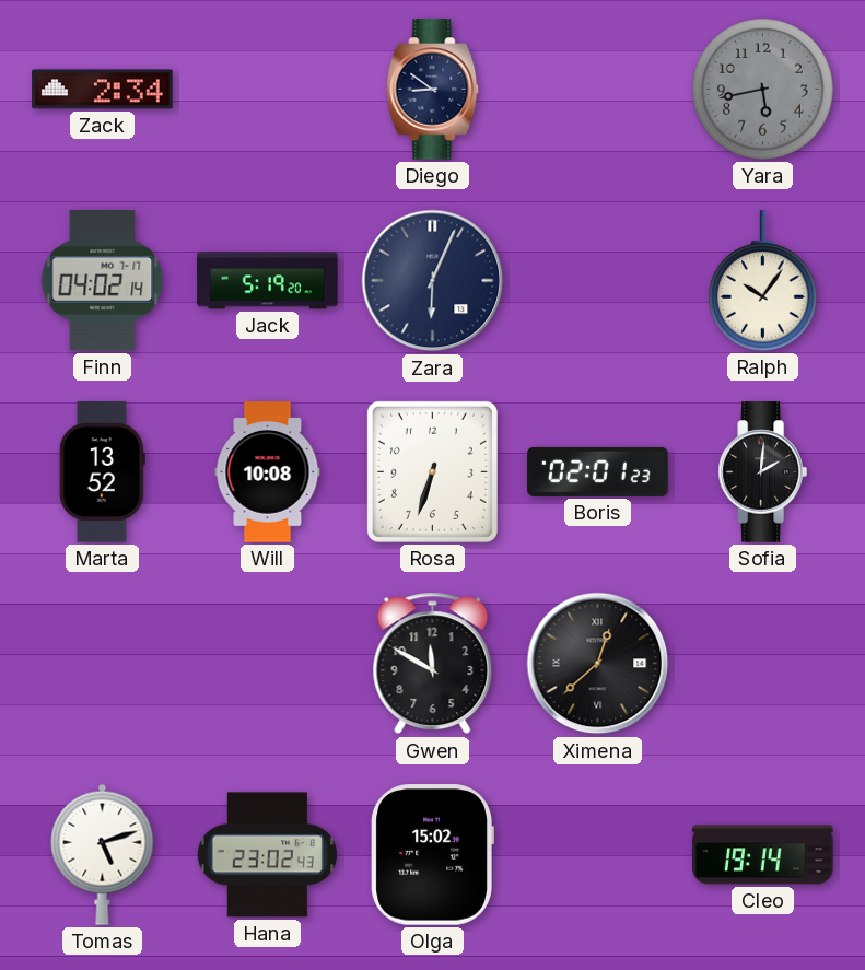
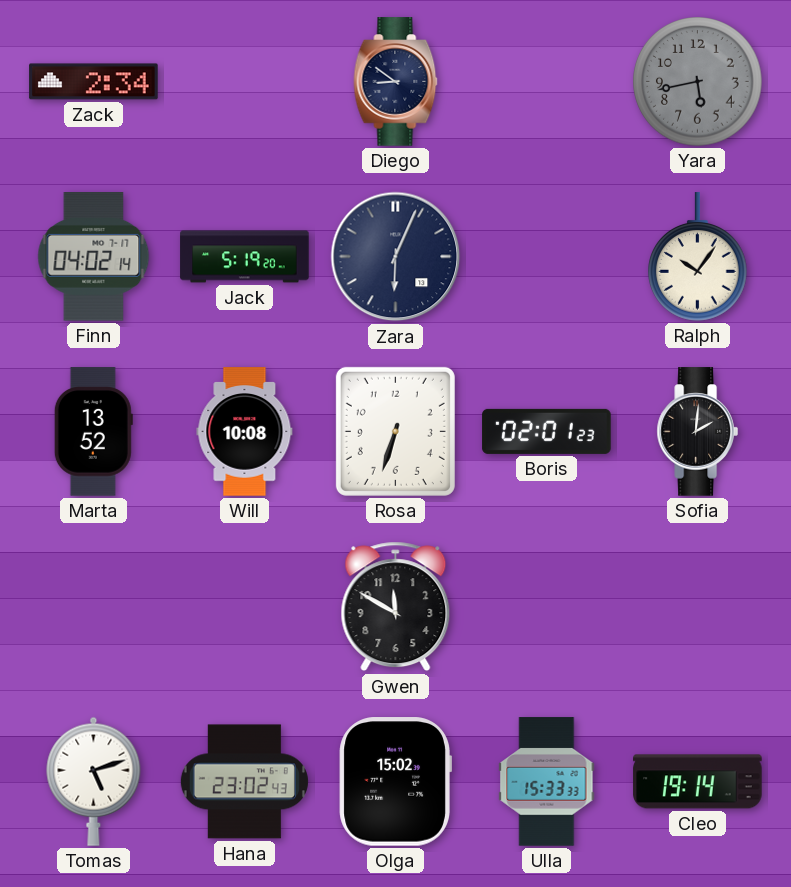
Ximena: 12:38 -> none (598, 664)
Ulla: none -> 15:33 (547, 782)
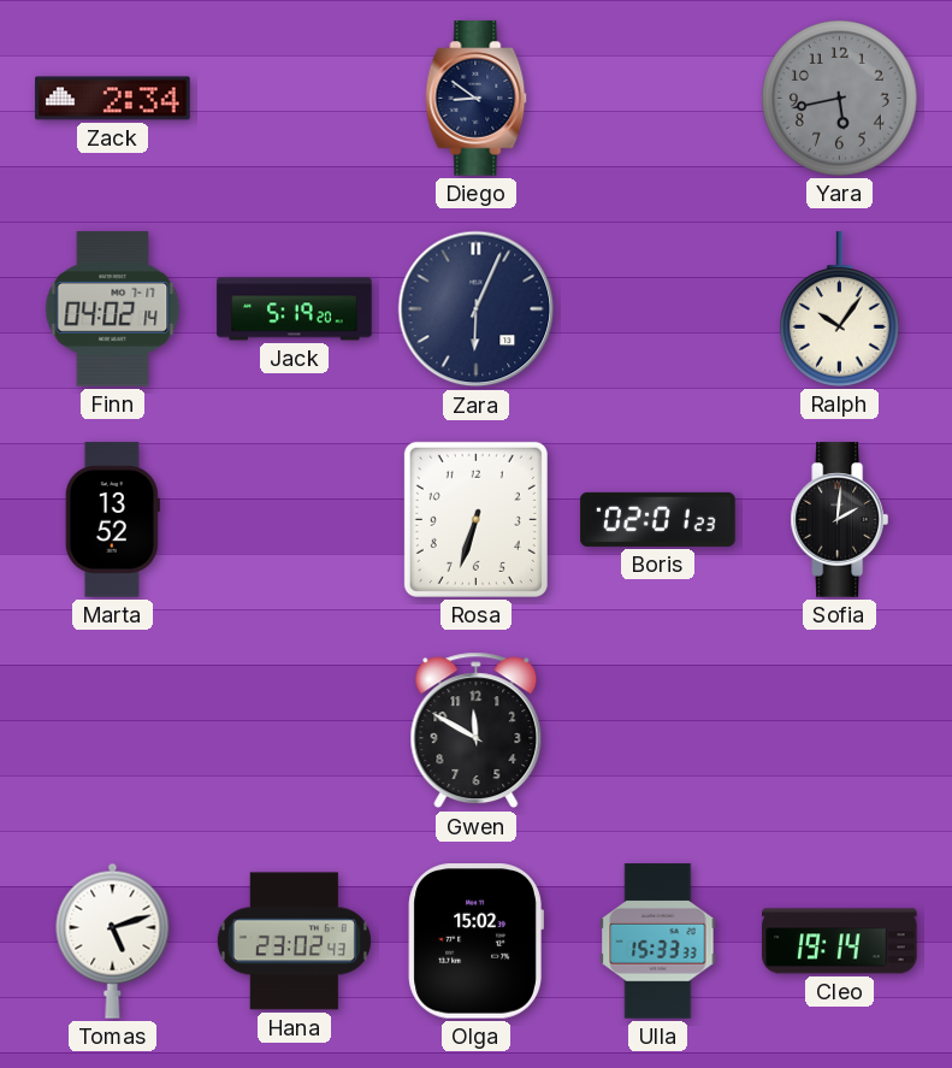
Will: 10:08 -> none (245, 432)
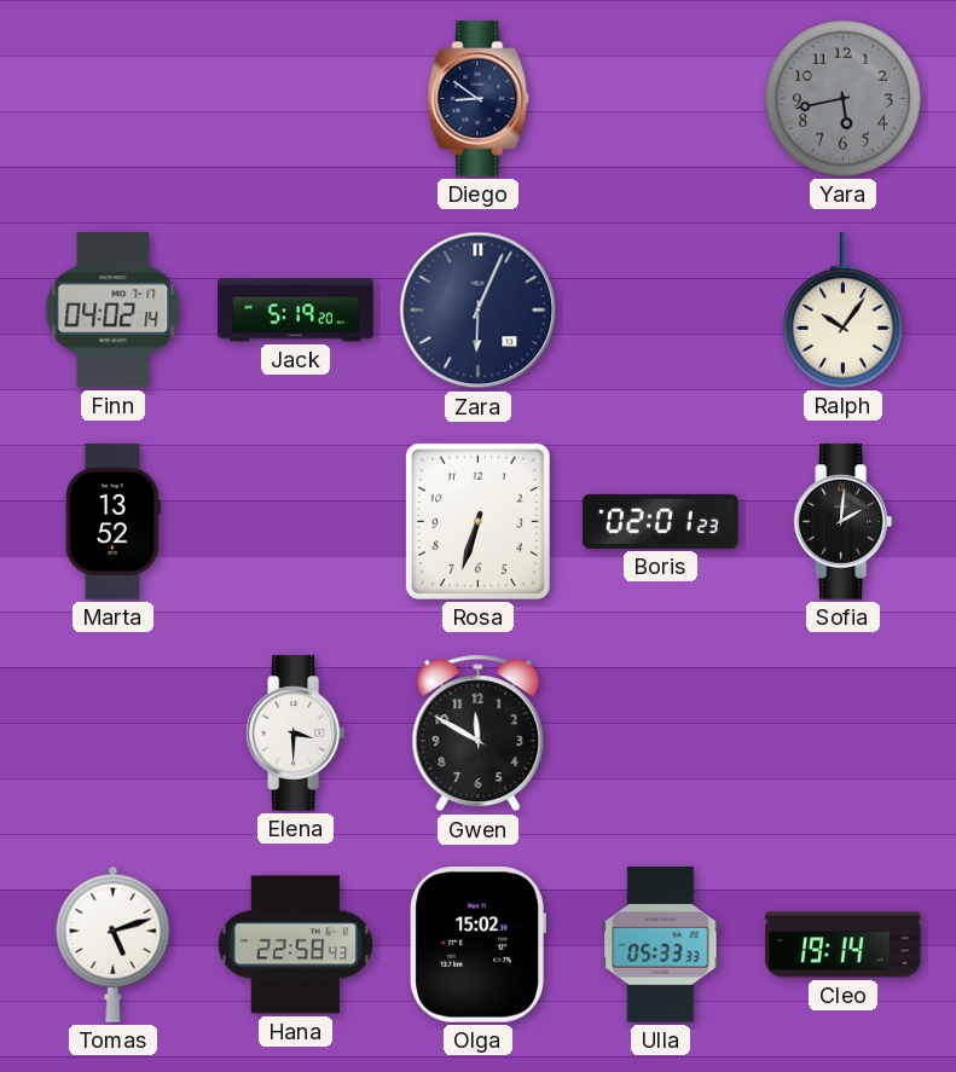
Zack: 2:34 -> none (113, 99)
Elena: none -> 3:30 (295, 734)
Hana: 23:02 -> 22:58 (295, 945)
Ulla: 15:33 -> 05:33 (661, 945)
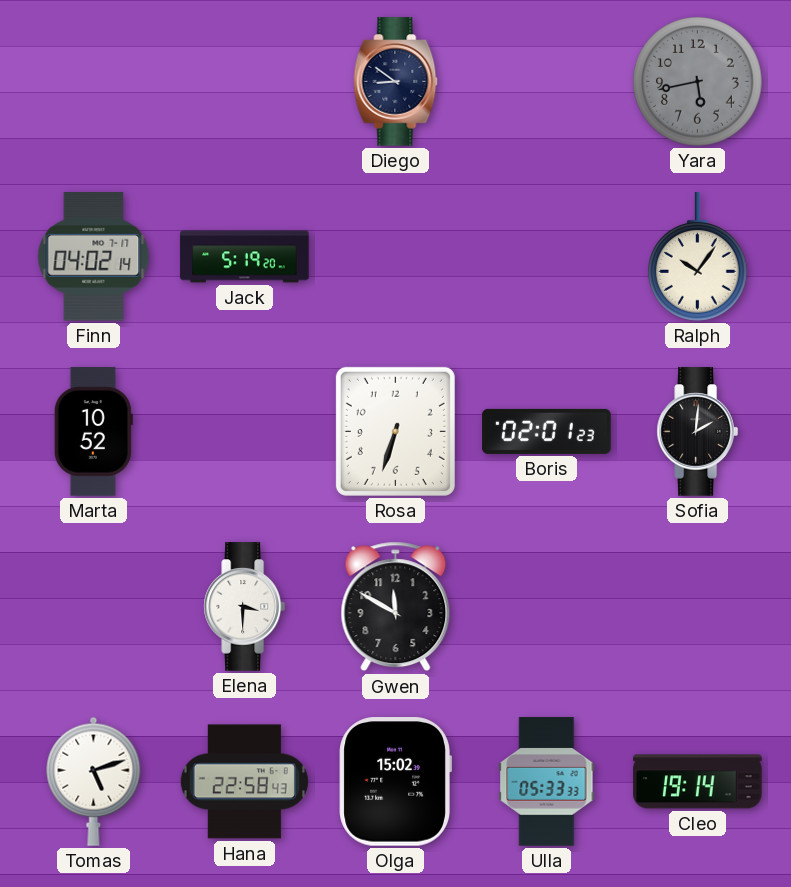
Zara: 6:04 -> none (479, 311)
Marta: 13:52 -> 10:52 (93, 432)
